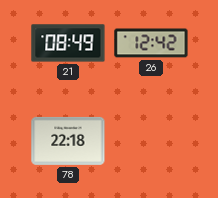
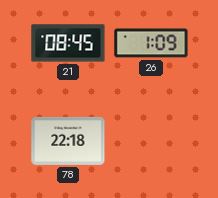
21: 08:49 -> 08:45 (68, 43)
26: 12:42 -> 1:09 (151, 43)
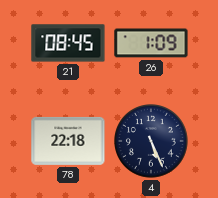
4: none -> 5:26 (152, 142)
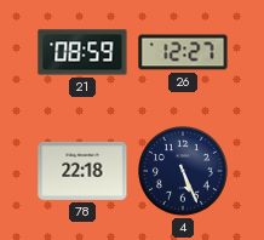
21: 08:45 -> 08:59 (82, 52)
26: 1:09 -> 12:27 (183, 52)
